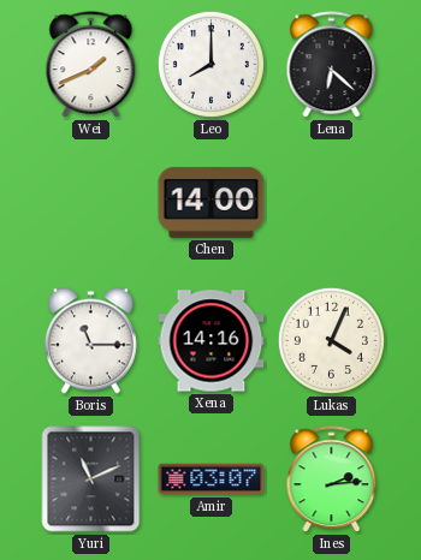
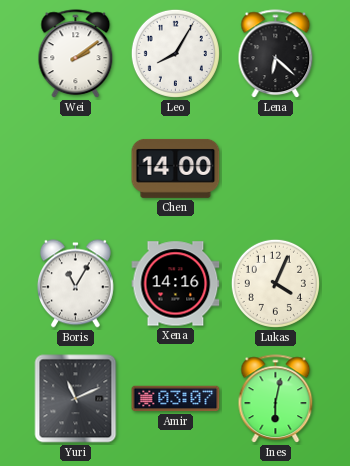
Wei: 1:41 -> 2:09 (76, 54)
Leo: 8:00 -> 8:05 (175, 53)
Boris: 11:15 -> 11:05 (75, 284)
Ines: 2:14 -> 6:02 (276, 399)
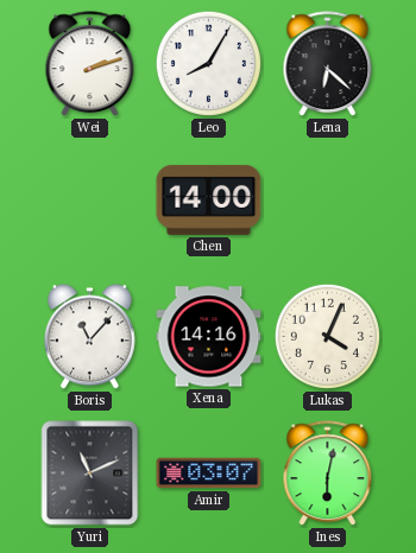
Wei: 2:09 -> 2:12 (90, 64)
Boris: 11:05 -> 11:07 (89, 337)
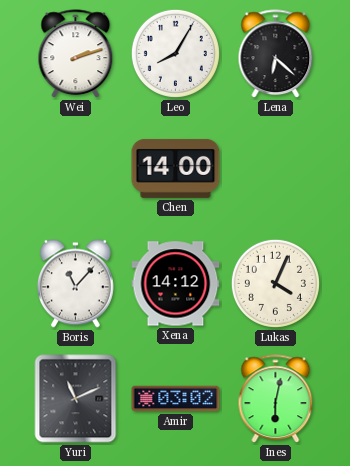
Xena: 14:16 -> 14:12 (176, 284)
Amir: 03:07 -> 03:02 (176, 399)
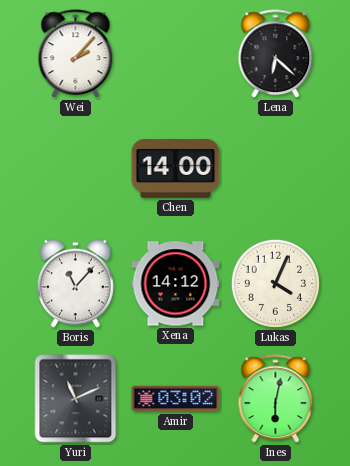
Wei: 2:12 -> 2:07 (76, 54)
Leo: 8:05 -> none (175, 53)
